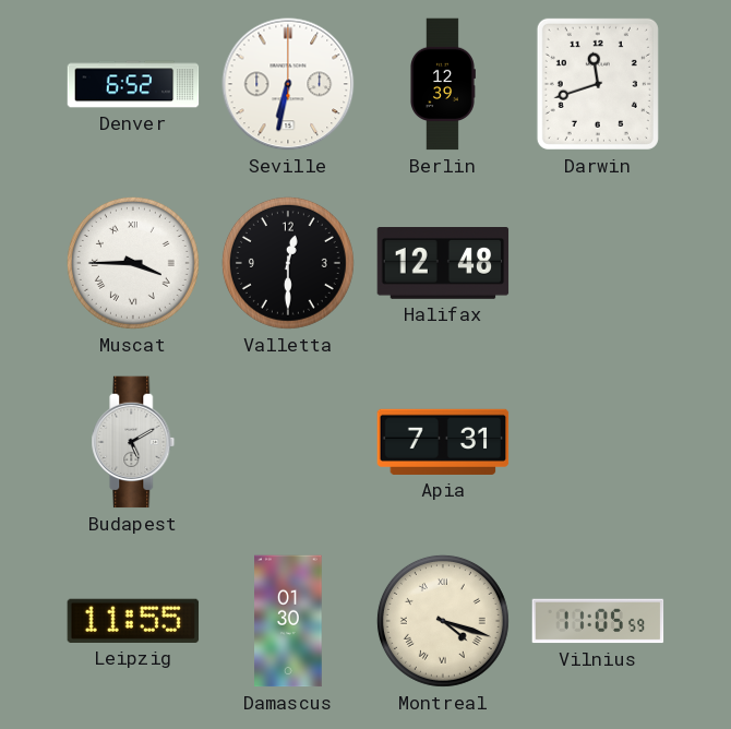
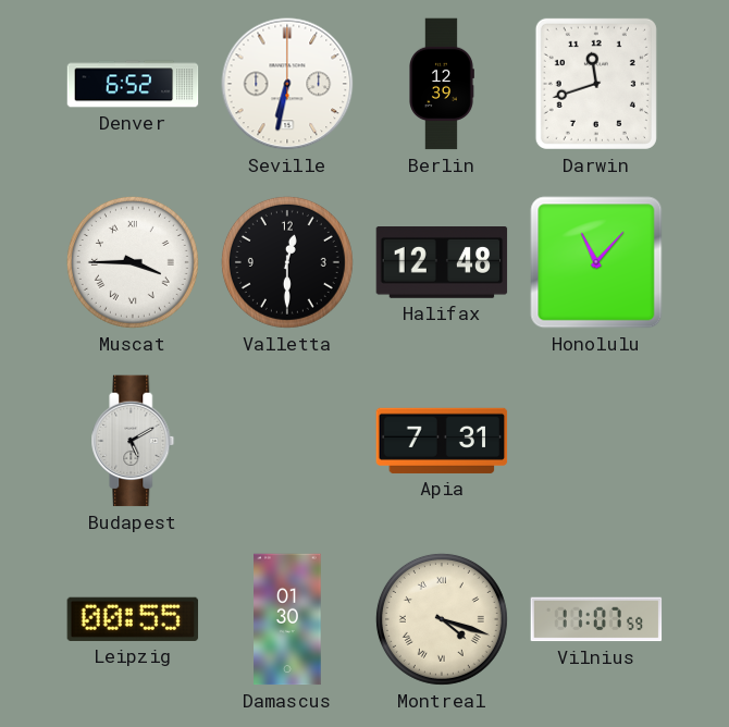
Honolulu: none -> 11:07 (596, 262)
Leipzig: 11:55 -> 00:55 (133, 619)
Vilnius: 11:05 -> 11:07 (596, 619)
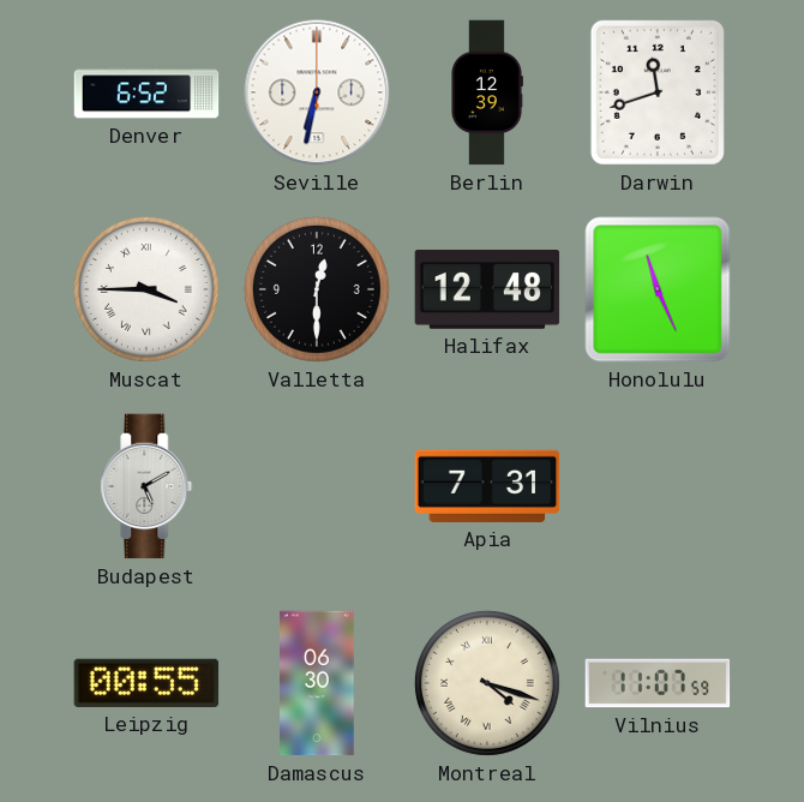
Honolulu: 11:07 -> 11:26 (658, 289)
Damascus: 01:30 -> 06:30 (317, 683)
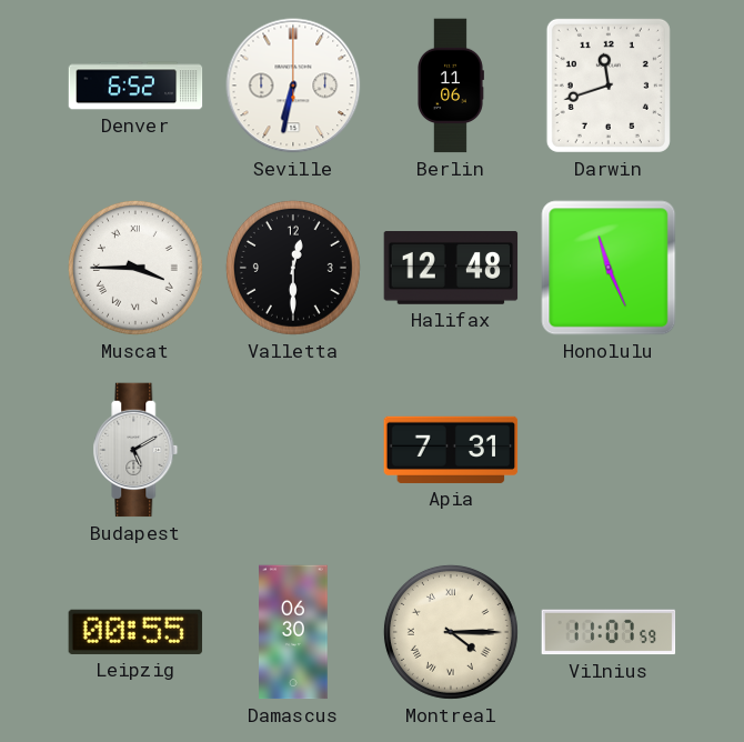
Berlin: 12:39 -> 11:06 (451, 86)
Montreal: 4:18 -> 4:15 (451, 632)
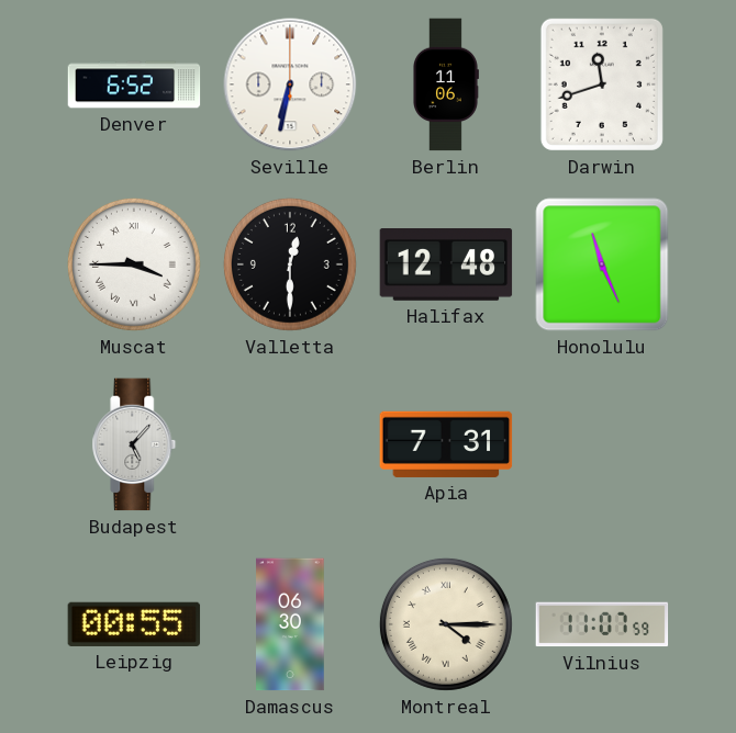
Budapest: 5:10 -> 5:07 (134, 444)
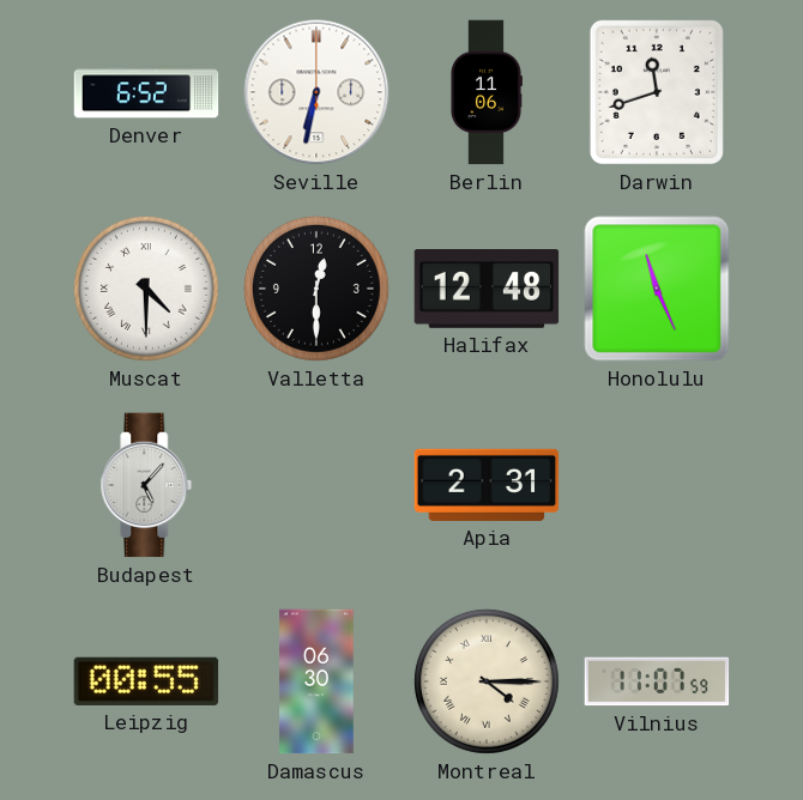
Muscat: 3:45 -> 4:30 (146, 289)
Apia: 7:31 -> 2:31 (487, 485)
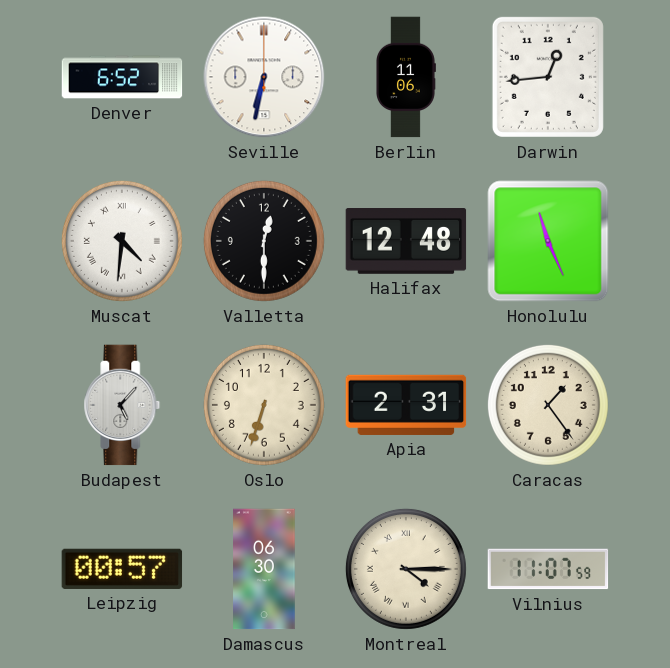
Darwin: 11:42 -> 12:44 (548, 77)
Muscat: 4:30 -> 4:31 (122, 241)
Oslo: none -> 6:33 (264, 405)
Caracas: none -> 1:24 (548, 405)
Leipzig: 00:55 -> 00:57 (122, 569)
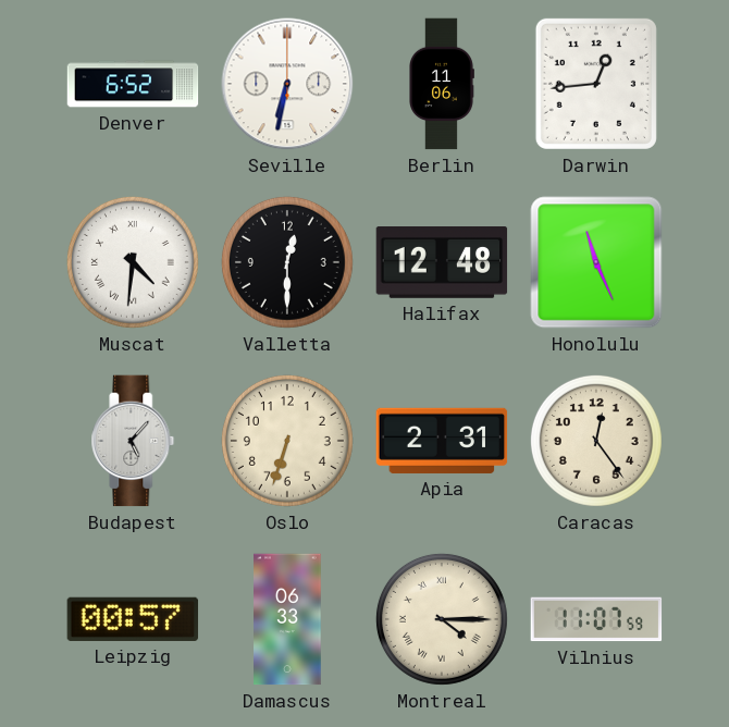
Caracas: 1:24 -> 12:24 (596, 441)
Damascus: 06:30 -> 06:33 (287, 619)
